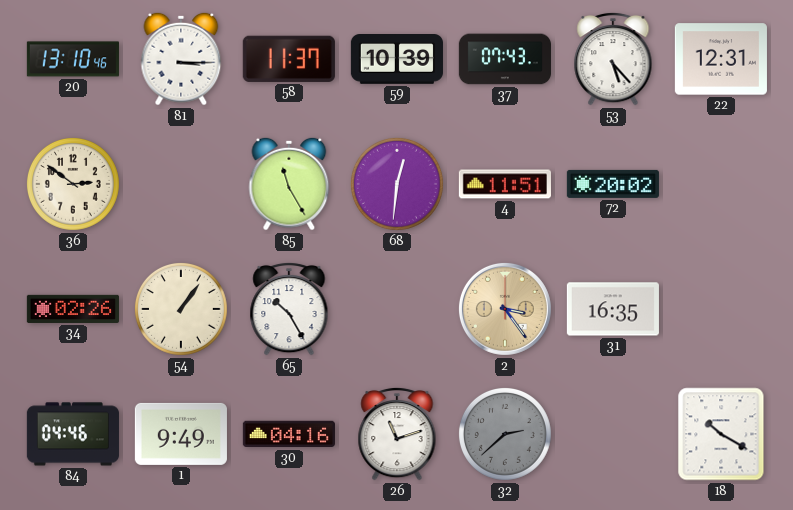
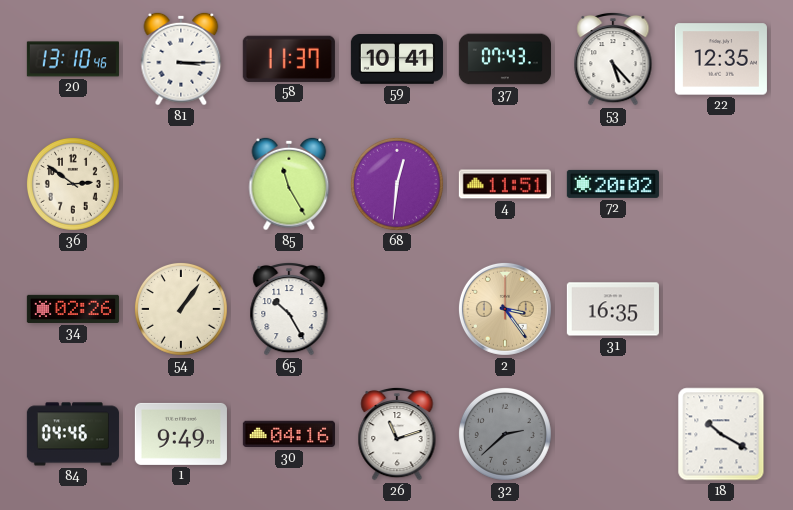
59: 10:39 -> 10:41 (397, 60)
22: 12:31 -> 12:35 (721, 59)
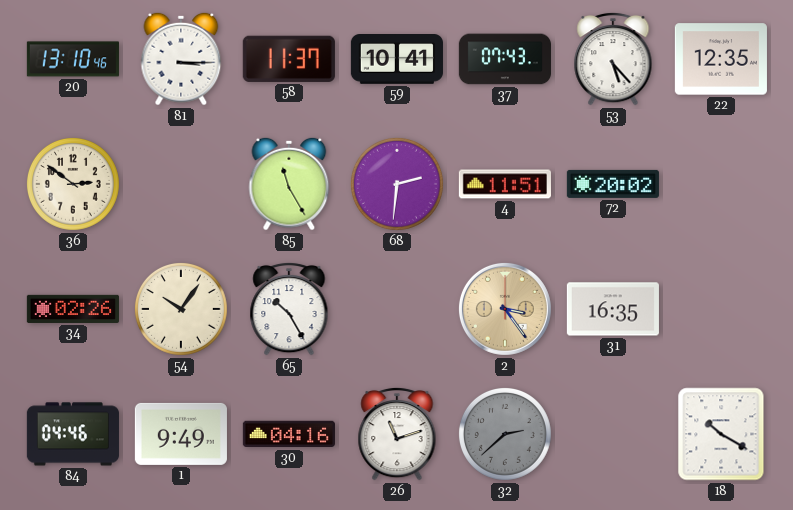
68: 12:31 -> 2:31 (397, 184)
54: 1:06 -> 10:06 (181, 309)
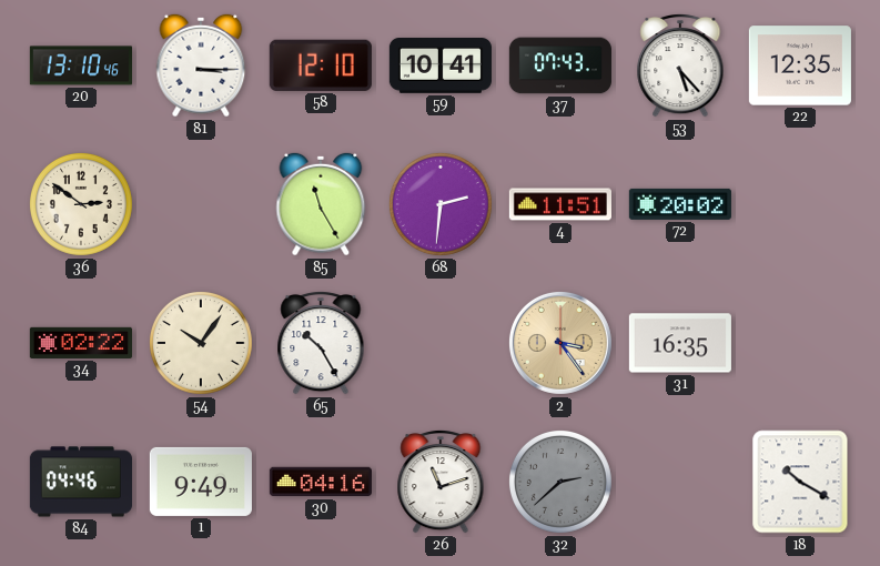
58: 11:37 -> 12:10 (321, 65)
34: 02:26 -> 02:22 (81, 343)
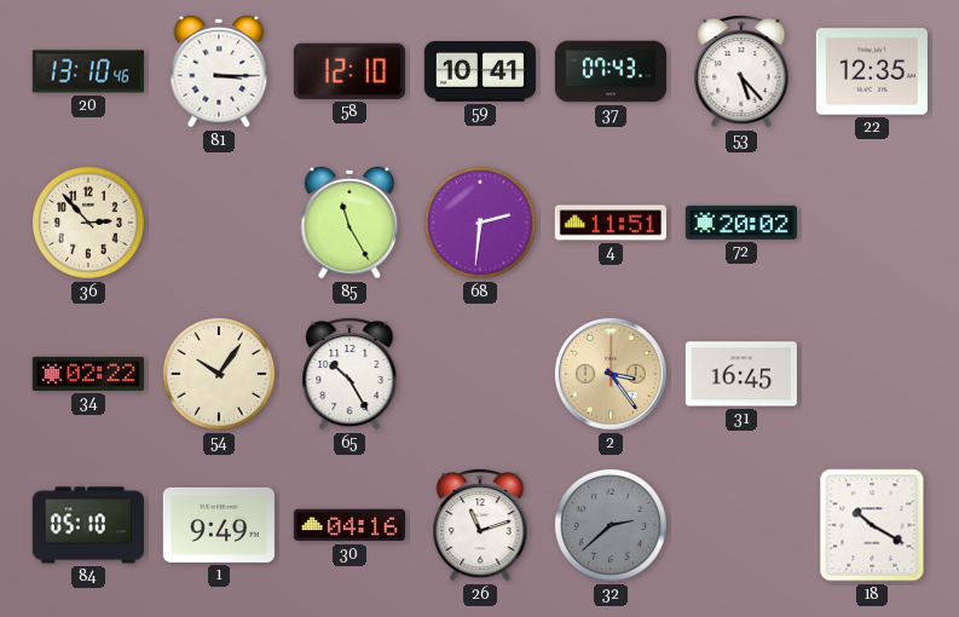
36: 2:51 -> 2:53 (88, 223)
31: 16:35 -> 16:45 (741, 374)
84: 04:46 -> 05:10 (88, 525)
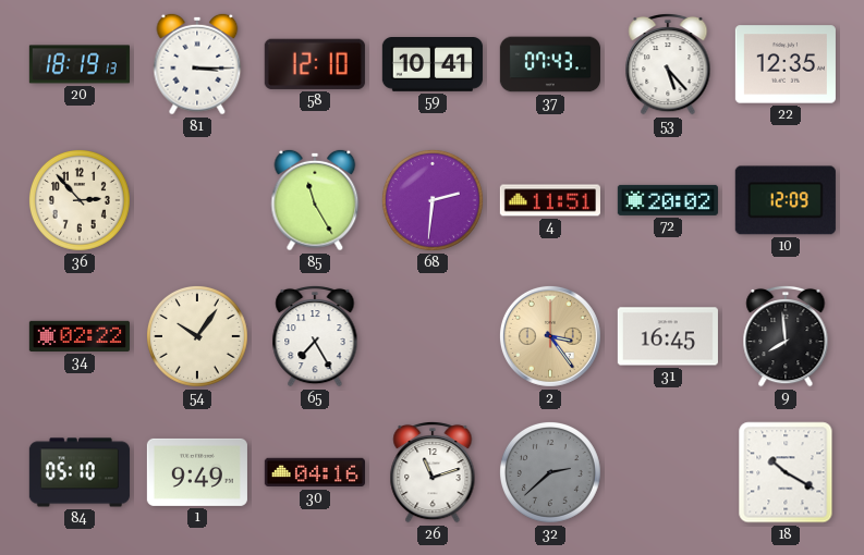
20: 13:10 -> 18:19 (80, 64)
10: none -> 12:09 (786, 200)
65: 10:25 -> 7:25 (315, 336)
9: none -> 7:59 (786, 336)
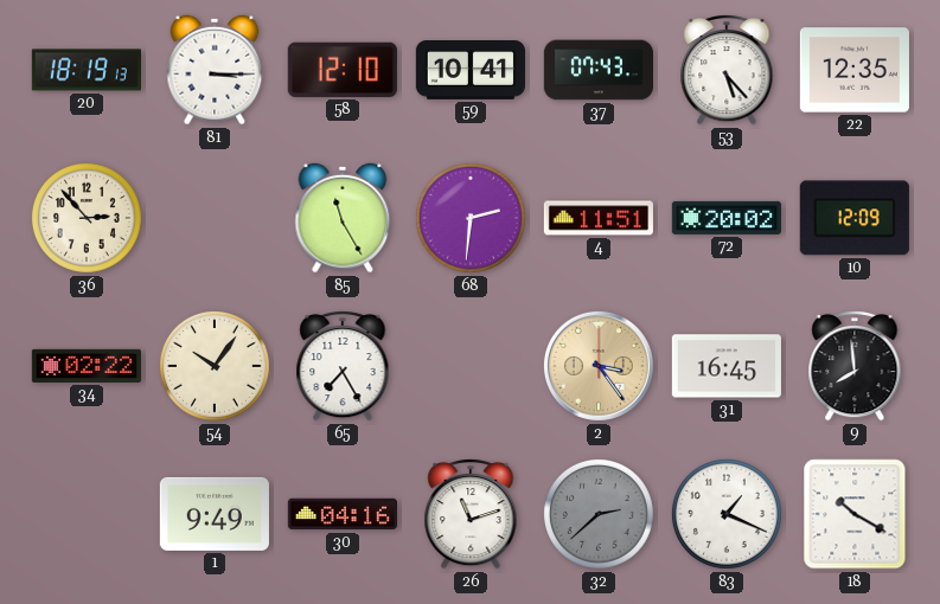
84: 05:10 -> none (80, 472)
83: none -> 1:19 (727, 514)
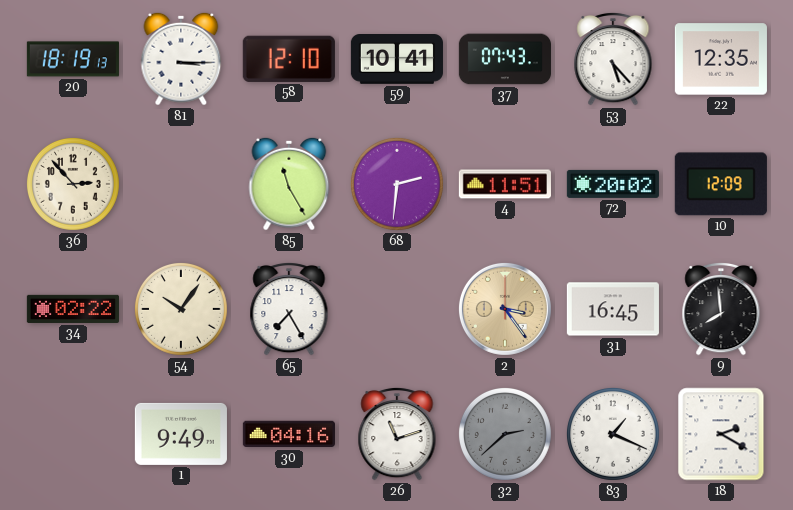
18: 10:20 -> 2:20 (721, 434)
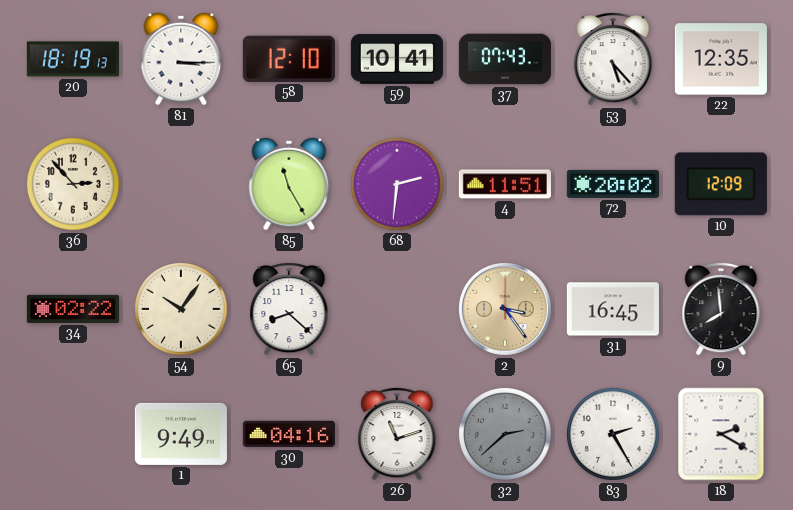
65: 7:25 -> 8:22 (289, 309)
83: 1:19 -> 2:25 (613, 434)
